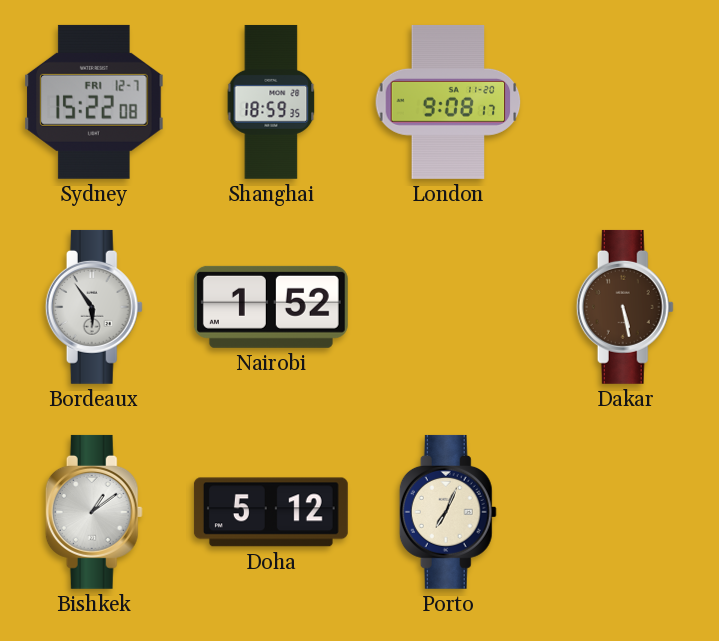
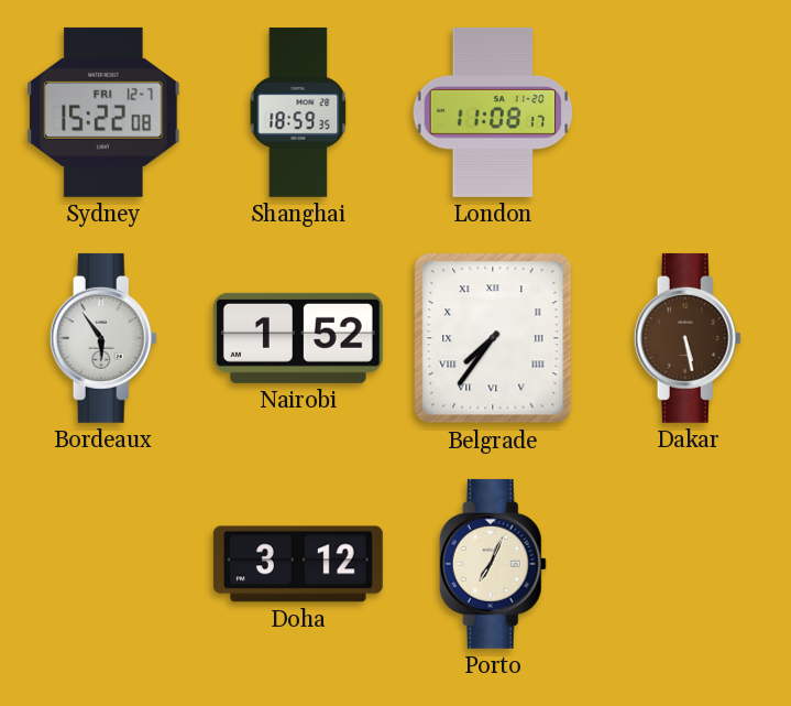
London: 9:08 -> 11:08 (493, 112)
Belgrade: none -> 7:36 (493, 338)
Bishkek: 1:09 -> none (94, 512)
Doha: 5:12 -> 3:12 (298, 564)
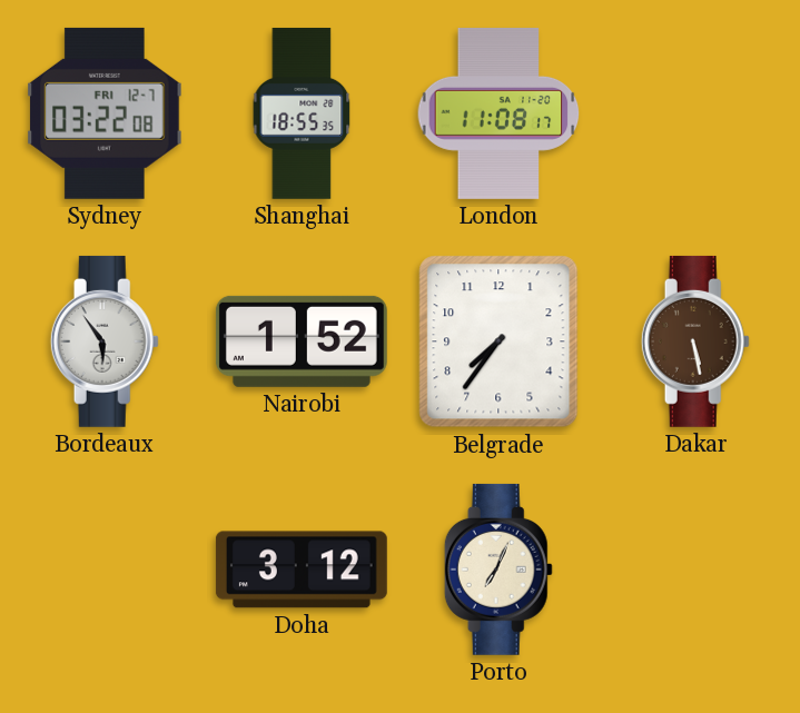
Sydney: 15:22 -> 03:22 (105, 113)
Shanghai: 18:59 -> 18:55 (302, 113)
Belgrade numerals: Roman -> Arabic (498, 341)
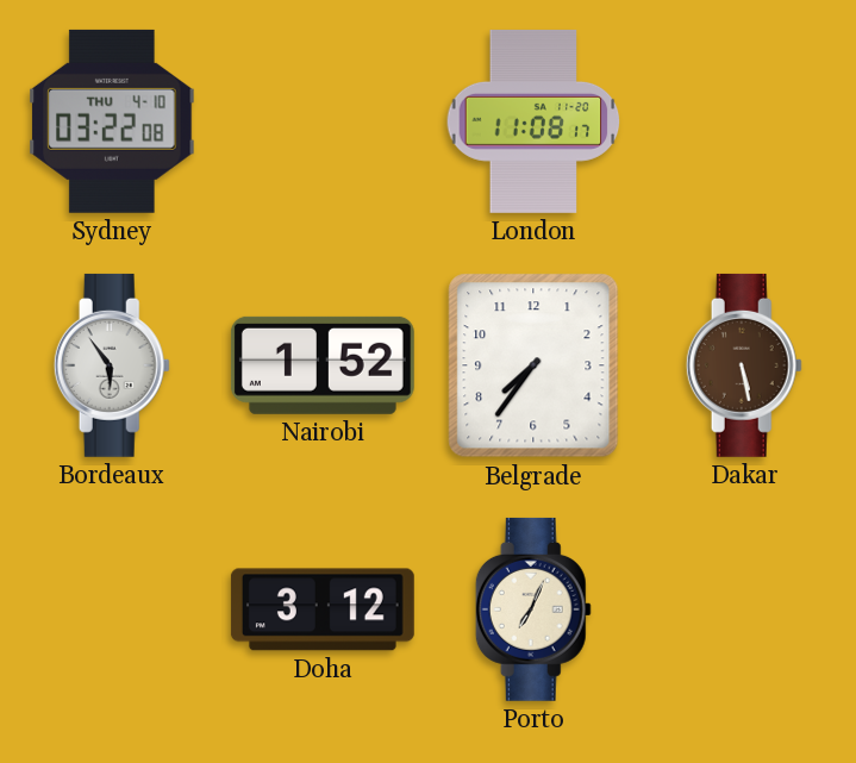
Sydney date: FRI 12-7 -> THU 4-10 (112, 121)
Shanghai: 18:55 -> none (302, 113)
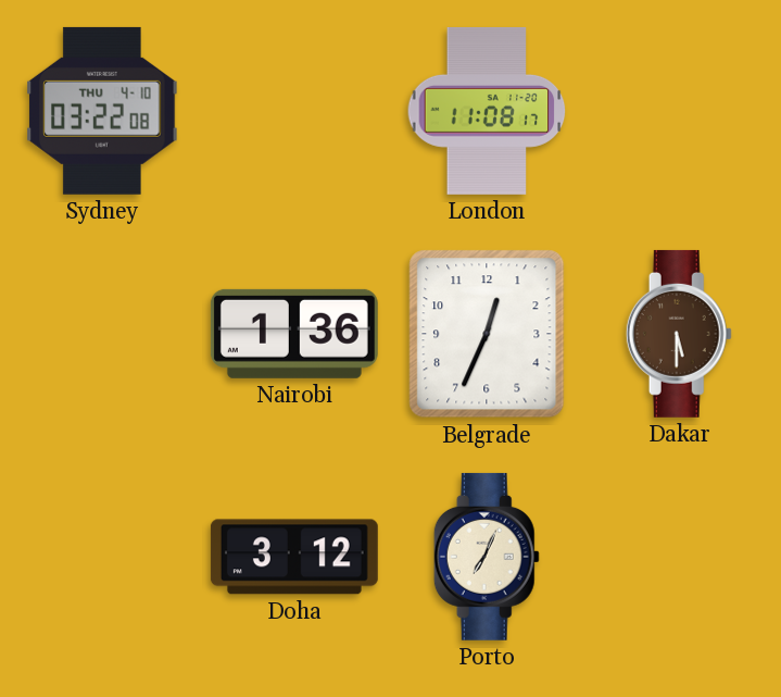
Bordeaux: 5:54 -> none (112, 365)
Nairobi: 1:52 -> 1:36 (294, 334)
Belgrade: 7:36 -> 12:34 (487, 334)
Dakar: 5:28 -> 5:30 (679, 334)
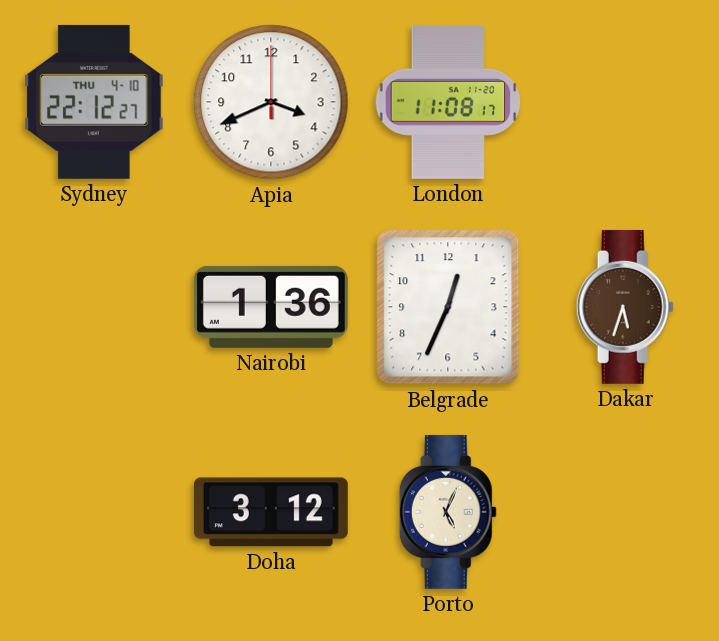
Sydney: 03:22 -> 22:12 (94, 102)
Apia: none -> 3:41 (271, 102)
Dakar: 5:30 -> 5:33 (625, 307)
Porto: 7:04 -> 5:04 (448, 512)
